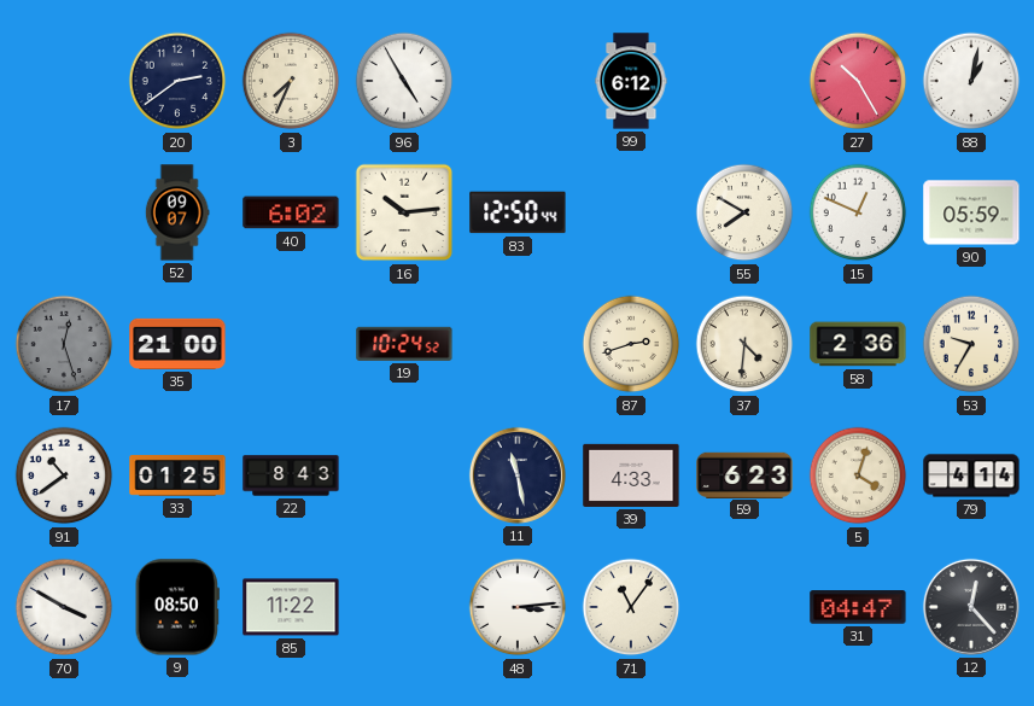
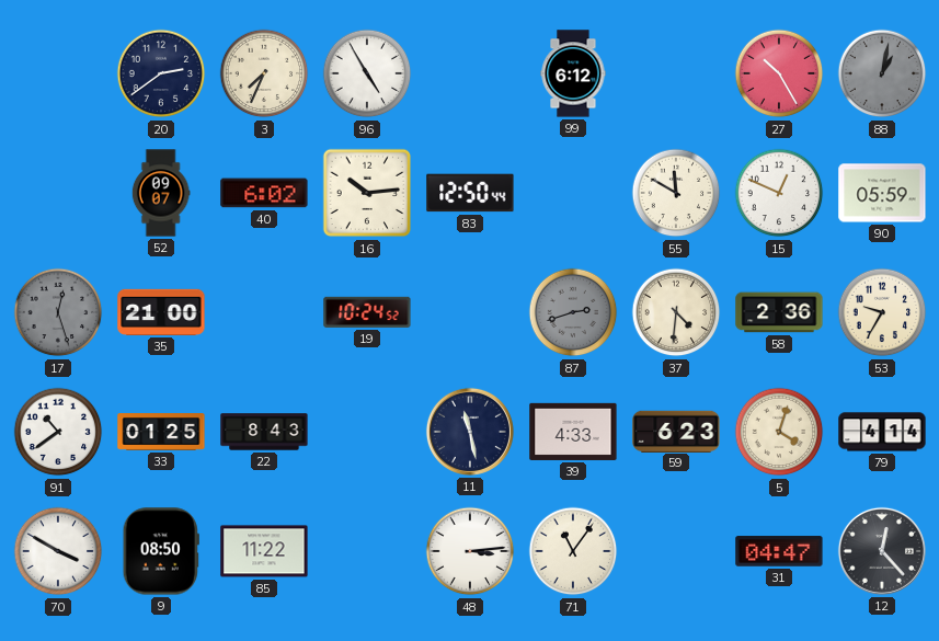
88 dial: white -> grey (882, 73)
55: 7:50 -> 11:50 (676, 193)
87 dial: cream -> grey (573, 312)
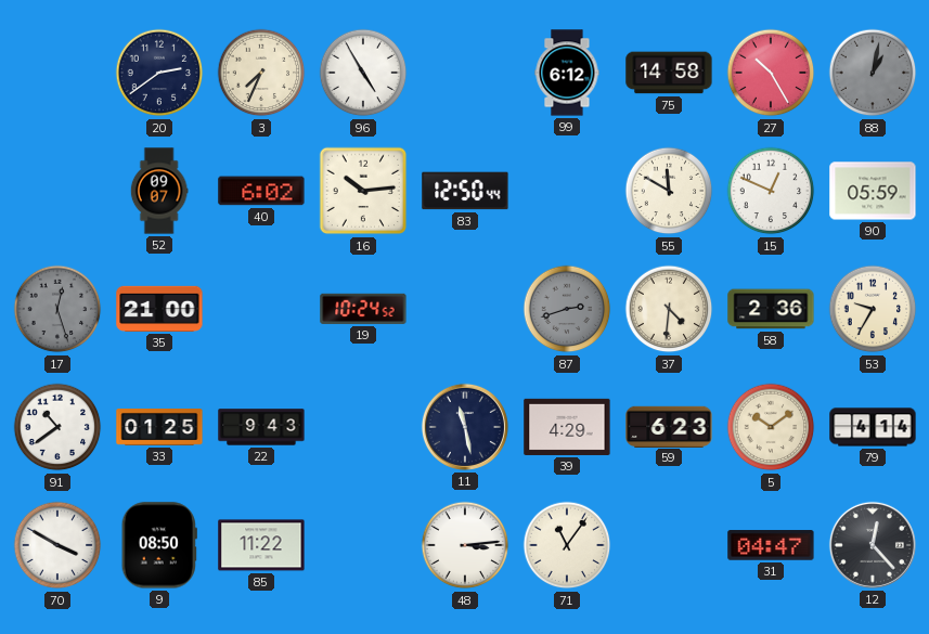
75: none -> 14:58 (669, 73)
22: 8:43 -> 9:43 (261, 427)
39: 4:33 -> 4:29 (567, 427)
5: 4:03 -> 10:09 (771, 427)
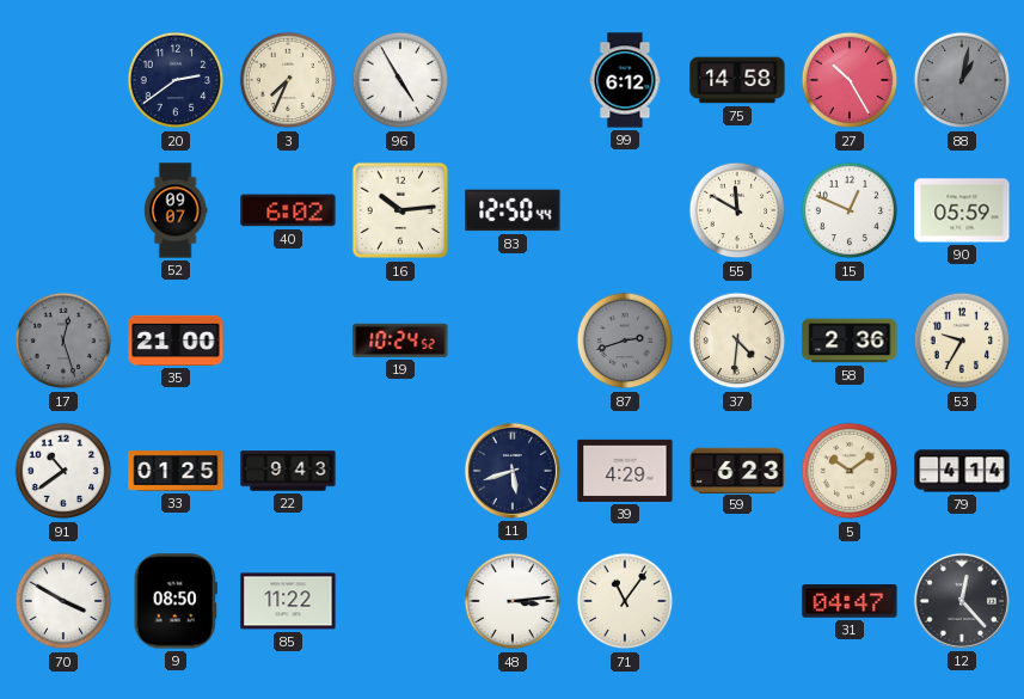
11: 11:28 -> 5:42 (513, 471)
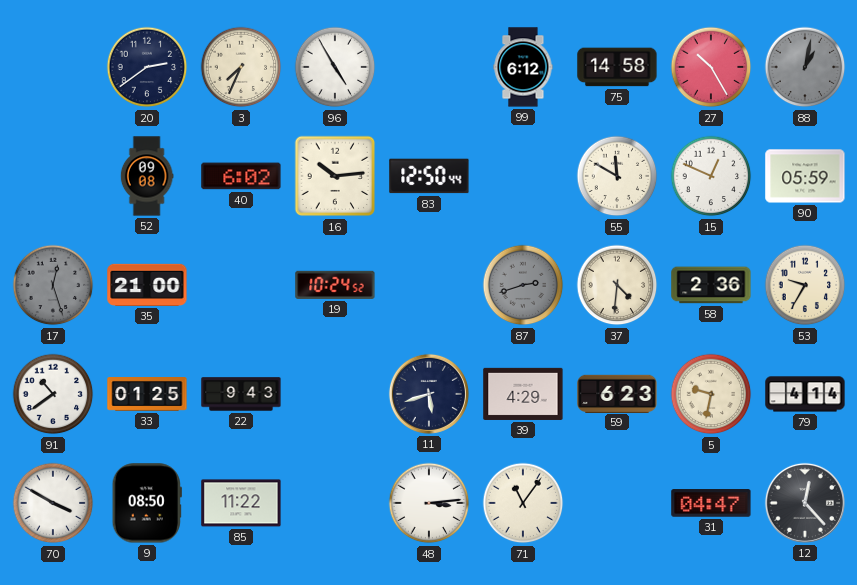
52: 09:07 -> 09:08 (147, 176)
5: 10:09 -> 9:32 (711, 394)
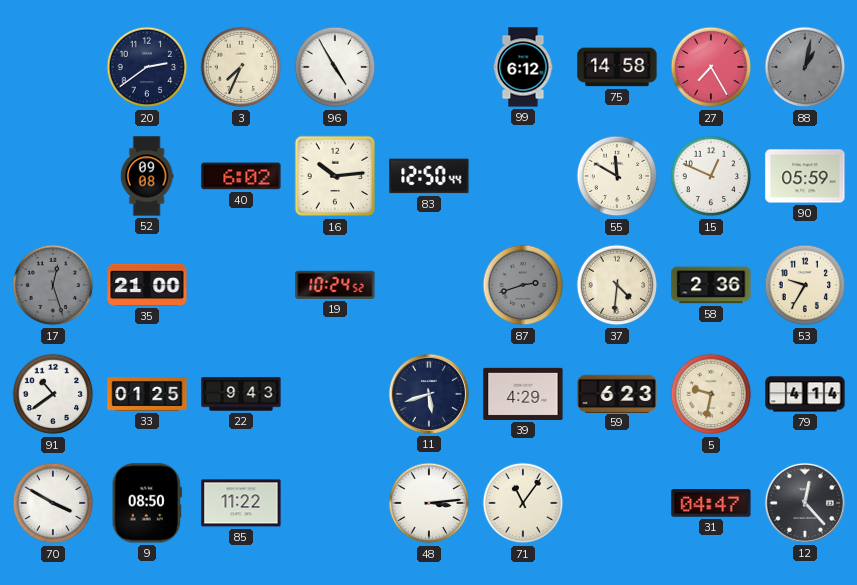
27: 10:25 -> 7:25 (711, 67)
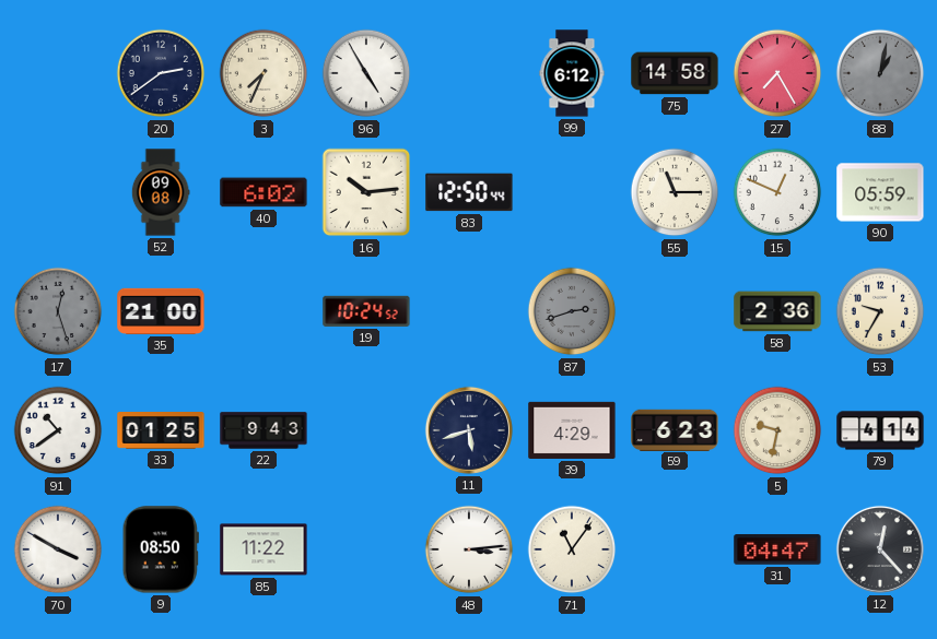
55: 11:50 -> 11:15 (675, 192)
37: 4:31 -> none (617, 285)
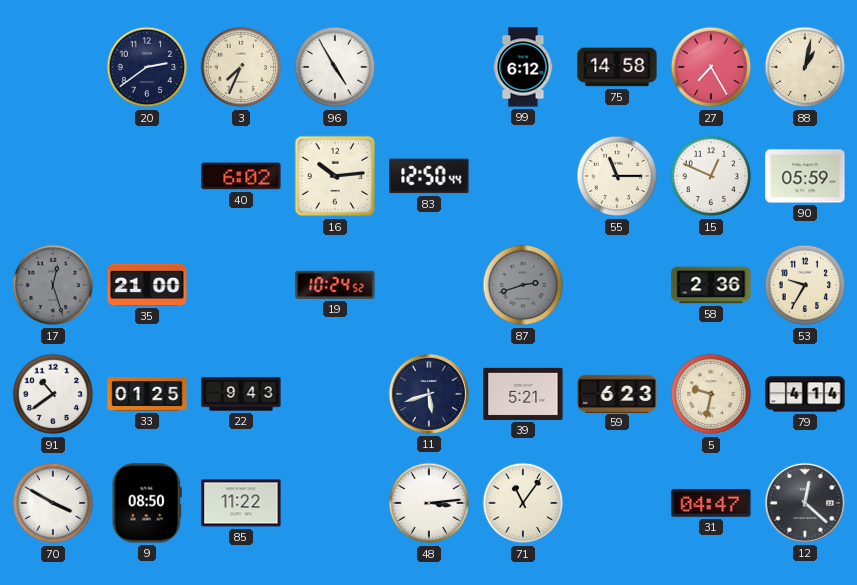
88 dial: grey -> cream (805, 67)
52: 09:08 -> none (161, 192)
39: 4:29 -> 5:21 (523, 394)
12: 12:23 -> 12:22 (805, 503)
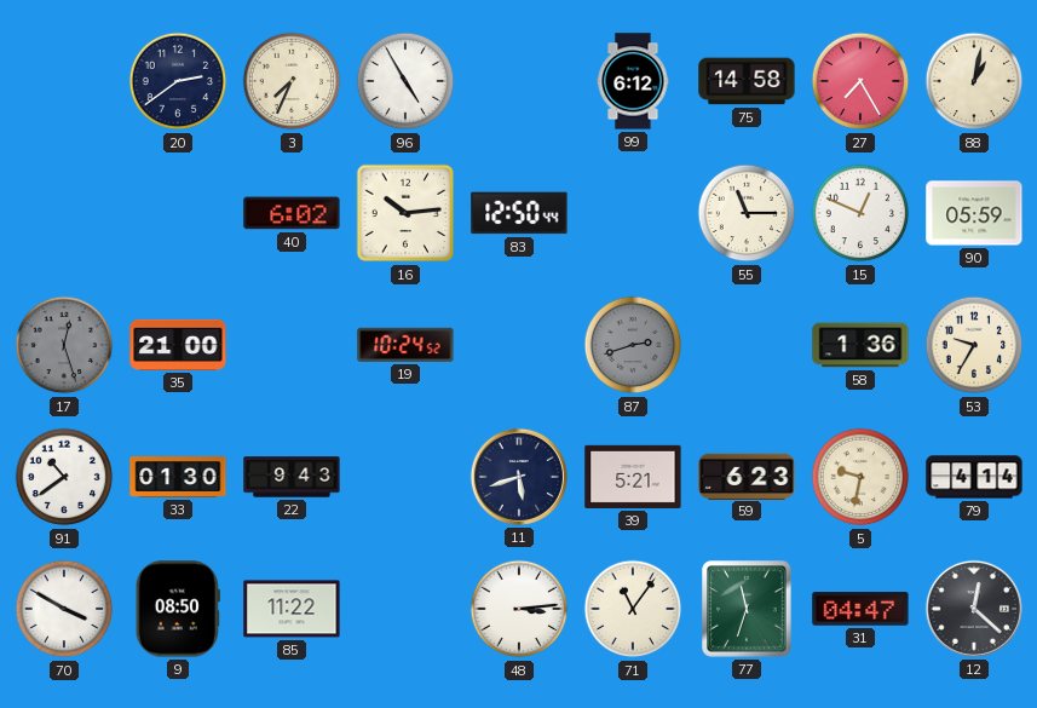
58: 2:36 -> 1:36 (860, 345)
33: 01:25 -> 01:30 (178, 478)
77: none -> 11:33 (747, 609)
